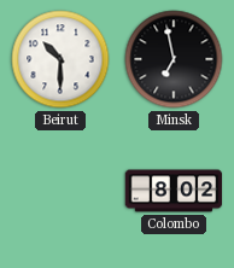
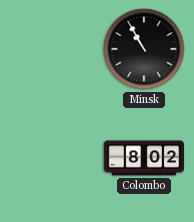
Beirut: 10:30 -> none (60, 59)
Minsk: 6:58 -> 10:55 (144, 49)
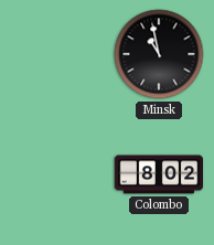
Minsk: 10:55 -> 10:58 (159, 54)
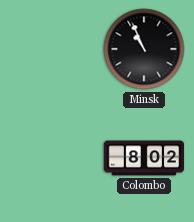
Minsk: 10:58 -> 10:56 (144, 49)
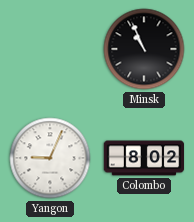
Yangon: none -> 9:04 (50, 158)
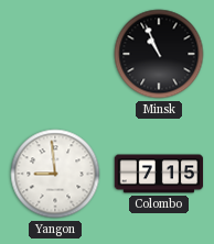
Yangon: 9:04 -> 8:59 (55, 174)
Colombo: 8:02 -> 7:15 (159, 174)
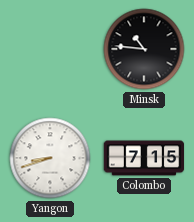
Minsk: 10:56 -> 10:46 (144, 49)
Yangon: 8:59 -> 8:42 (50, 158)
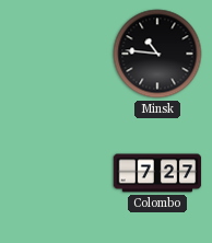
Yangon: 8:42 -> none (50, 158)
Colombo: 7:15 -> 7:27 (157, 173)
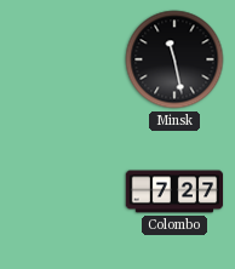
Minsk: 10:46 -> 11:28 (174, 59)
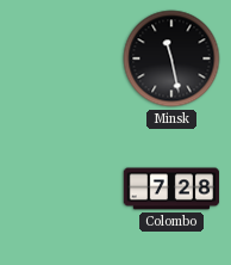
Colombo: 7:27 -> 7:28 (171, 189)
